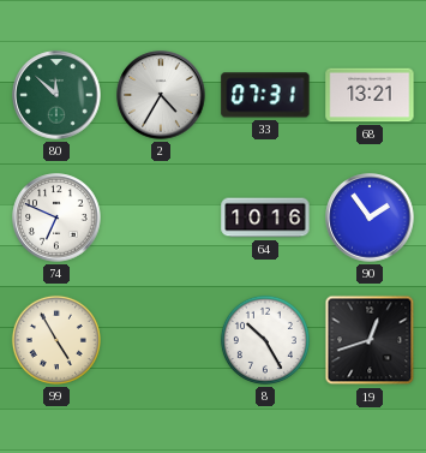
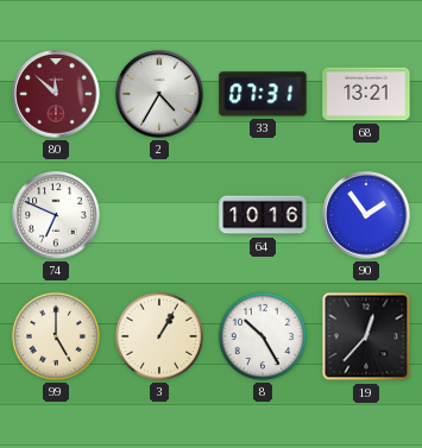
80 dial: green -> burgundy (56, 94)
99: 4:55 -> 5:00 (56, 336)
3: none -> 1:05 (159, 336)
19: 12:42 -> 12:37 (366, 336)
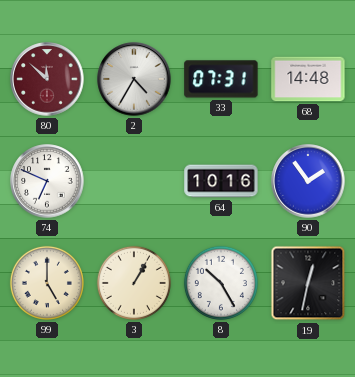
68: 13:21 -> 14:48 (308, 79)
19: 12:37 -> 12:32 (308, 283)
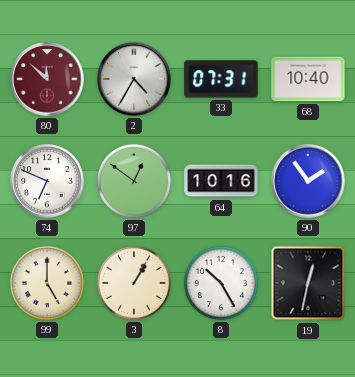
68: 14:48 -> 10:40 (308, 79)
97: none -> 12:51 (134, 181)
